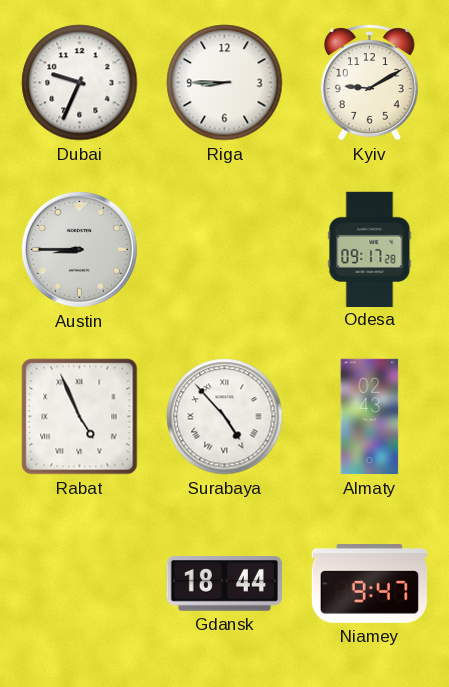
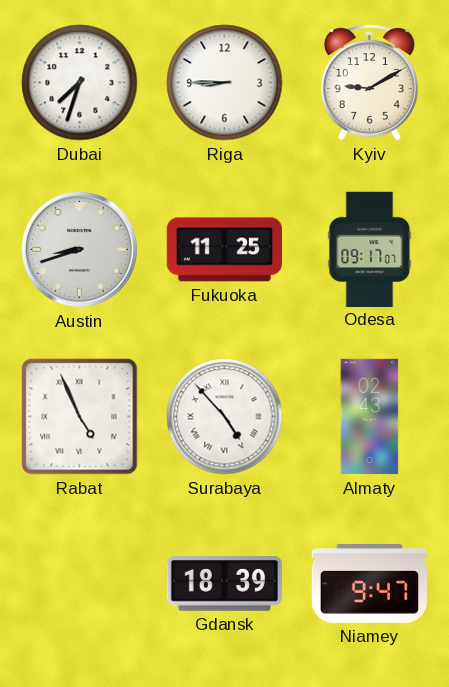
Dubai: 9:34 -> 7:33 (80, 83)
Austin: 8:45 -> 8:42 (79, 249)
Fukuoka: none -> 11:25 (224, 250)
Odesa: 09:17:28 -> 09:17:07 (370, 249)
Gdansk: 18:44 -> 18:39 (224, 584)
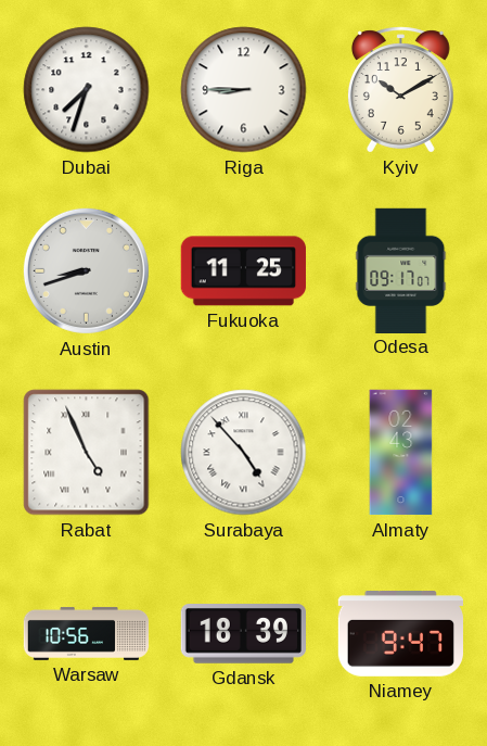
Kyiv: 9:10 -> 10:10 (400, 90)
Warsaw: none -> 10:56 (87, 633)
